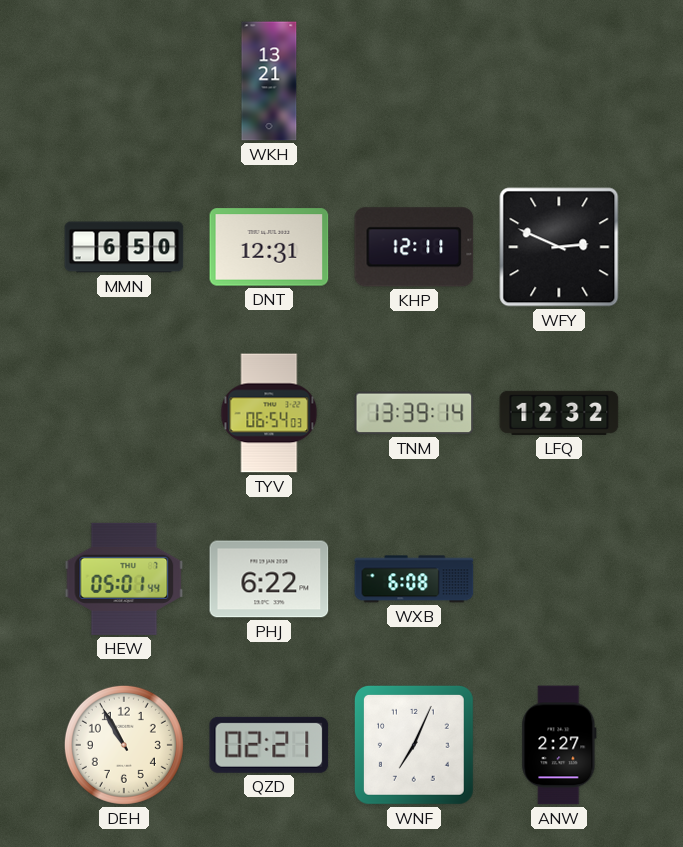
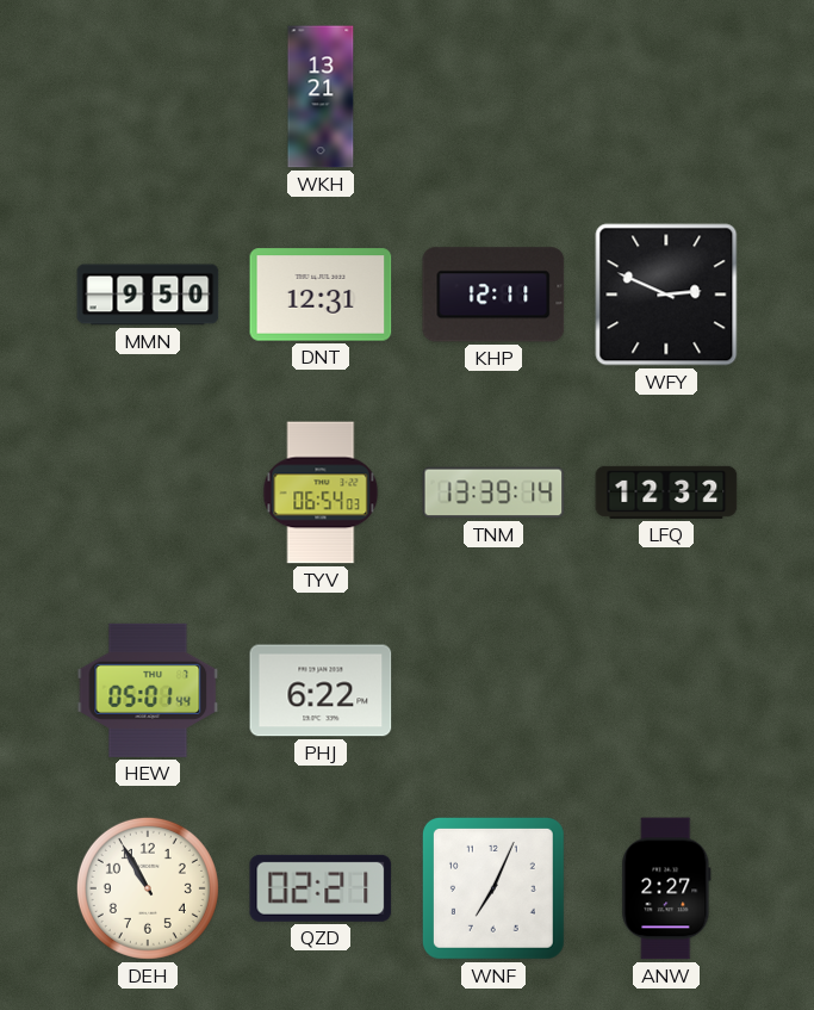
MMN: 6:50 -> 9:50 (148, 295)
WXB: 6:08 -> none (414, 579)
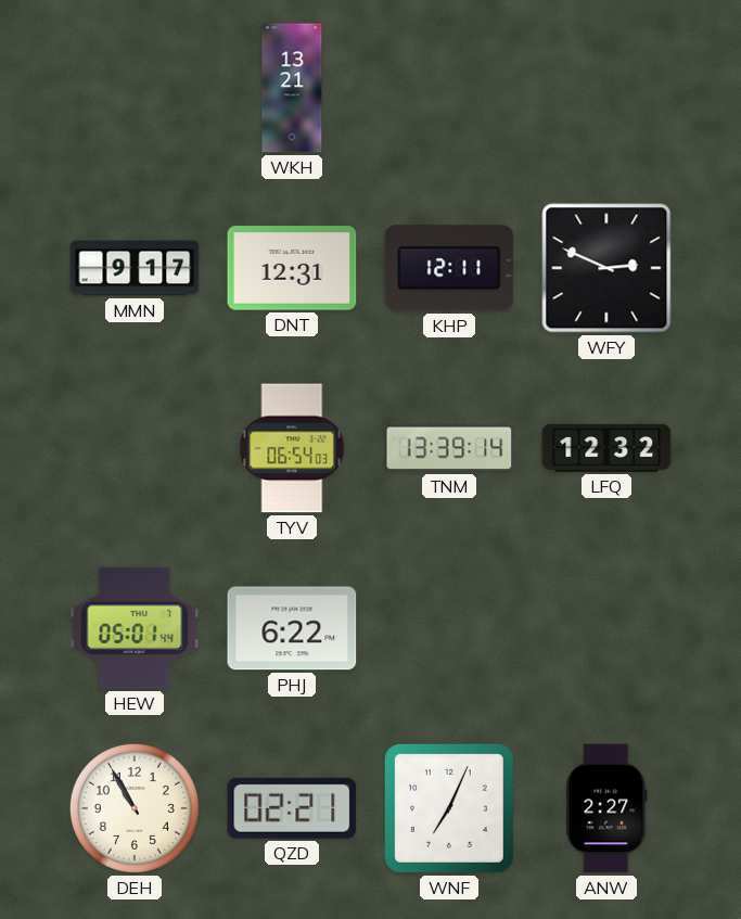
MMN: 9:50 -> 9:17 (135, 268)
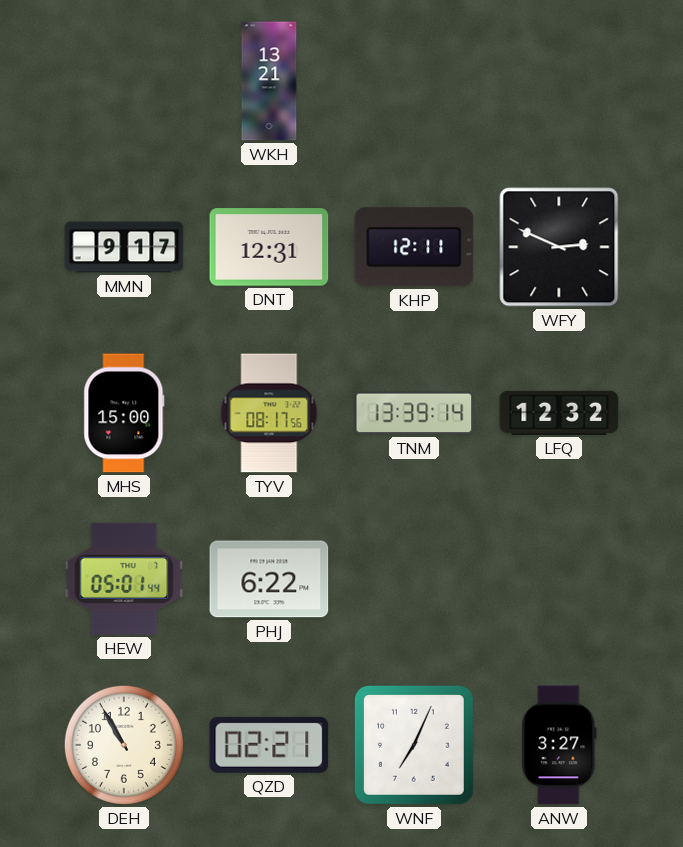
MHS: none -> 15:00 (124, 413)
TYV: 06:54 -> 08:17 (269, 413)
ANW: 2:27 -> 3:27 (559, 745)
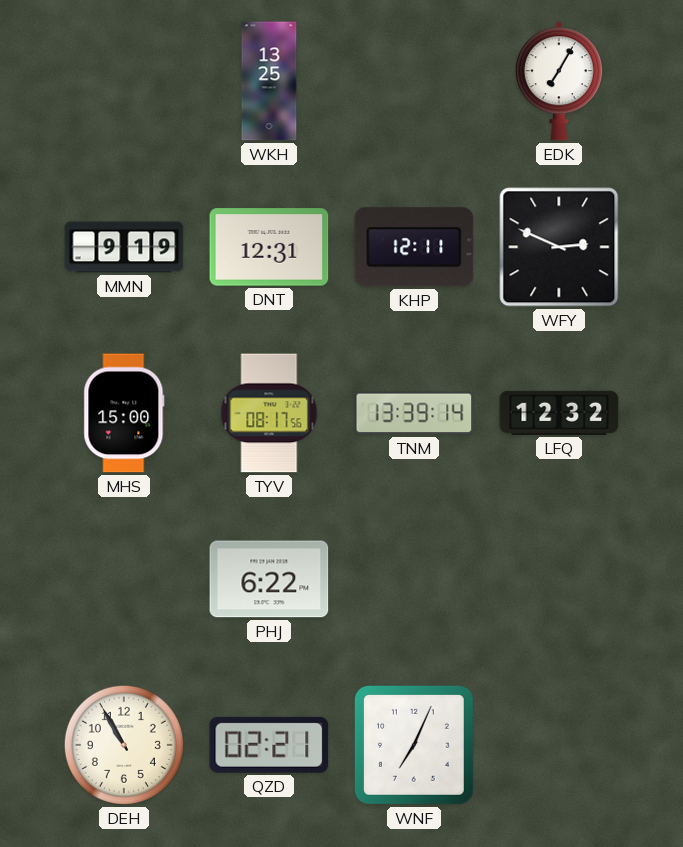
WKH: 13:21 -> 13:25 (269, 81)
EDK: none -> 7:05 (559, 81)
MMN: 9:17 -> 9:19 (124, 247)
HEW: 05:01 -> none (124, 579)
ANW: 3:27 -> none (559, 745)
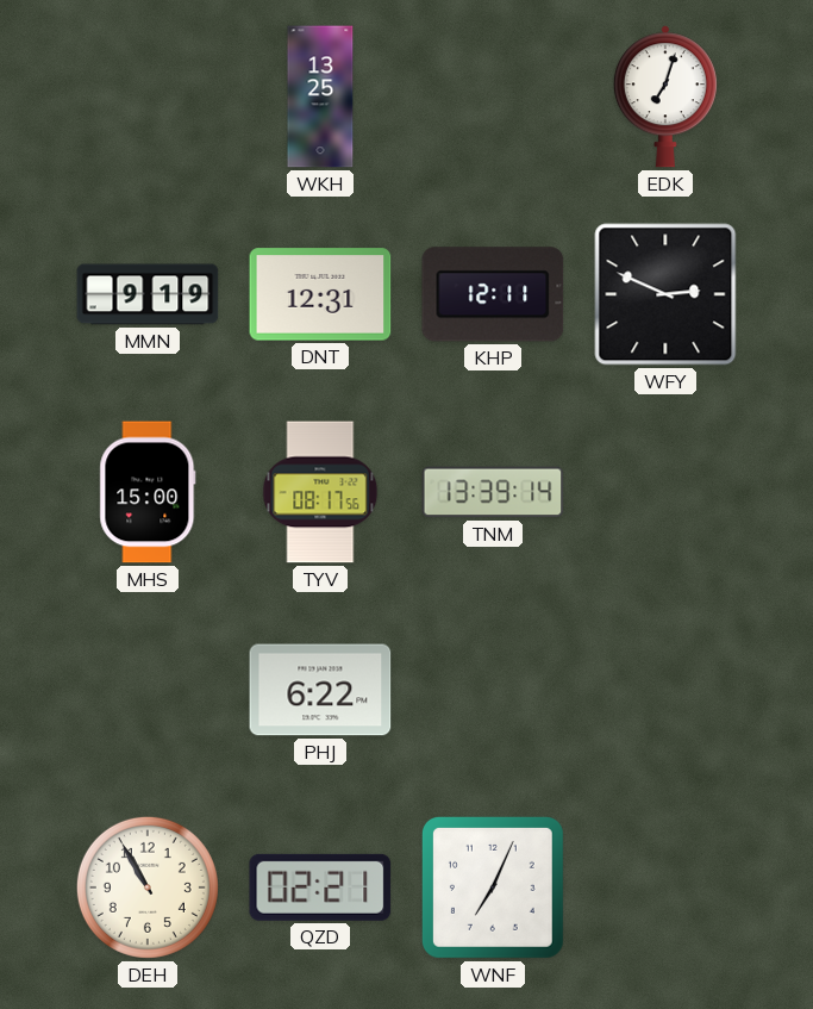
EDK: 7:05 -> 7:03 (665, 96)
LFQ: 12:32 -> none (559, 413)
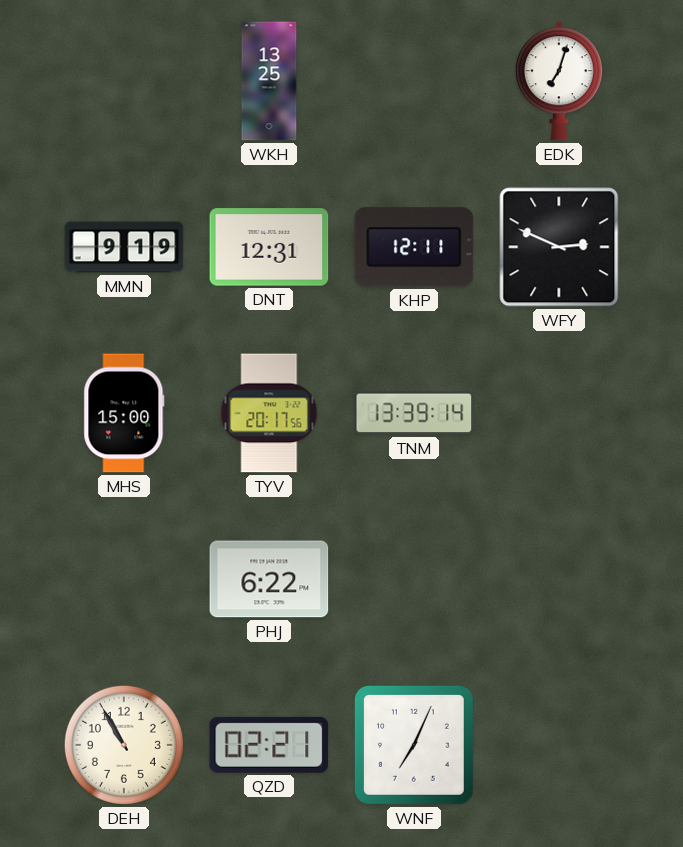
TYV: 08:17 -> 20:17 (269, 413)
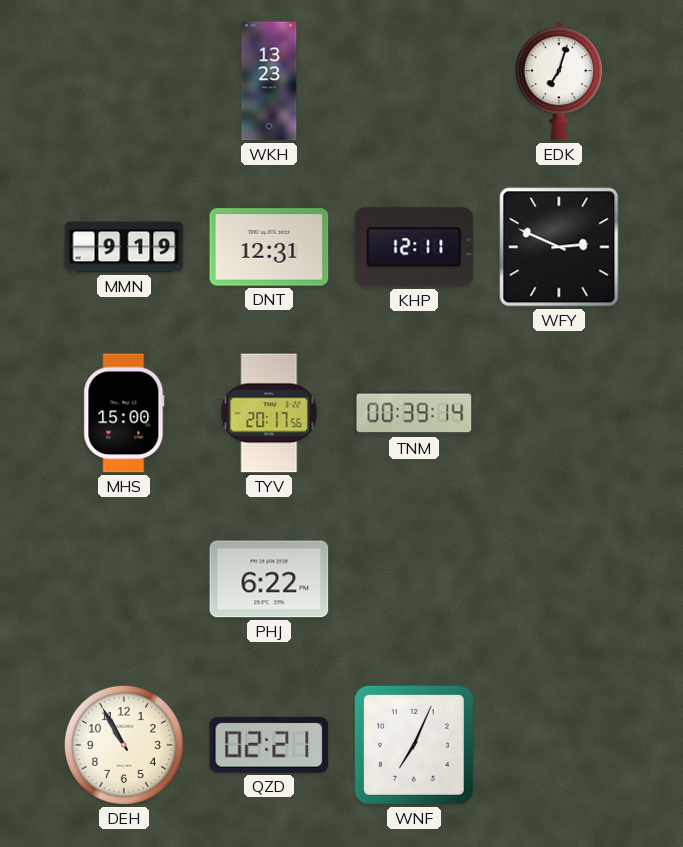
WKH: 13:25 -> 13:23 (269, 81)
TNM: 13:39 -> 00:39 (414, 413)
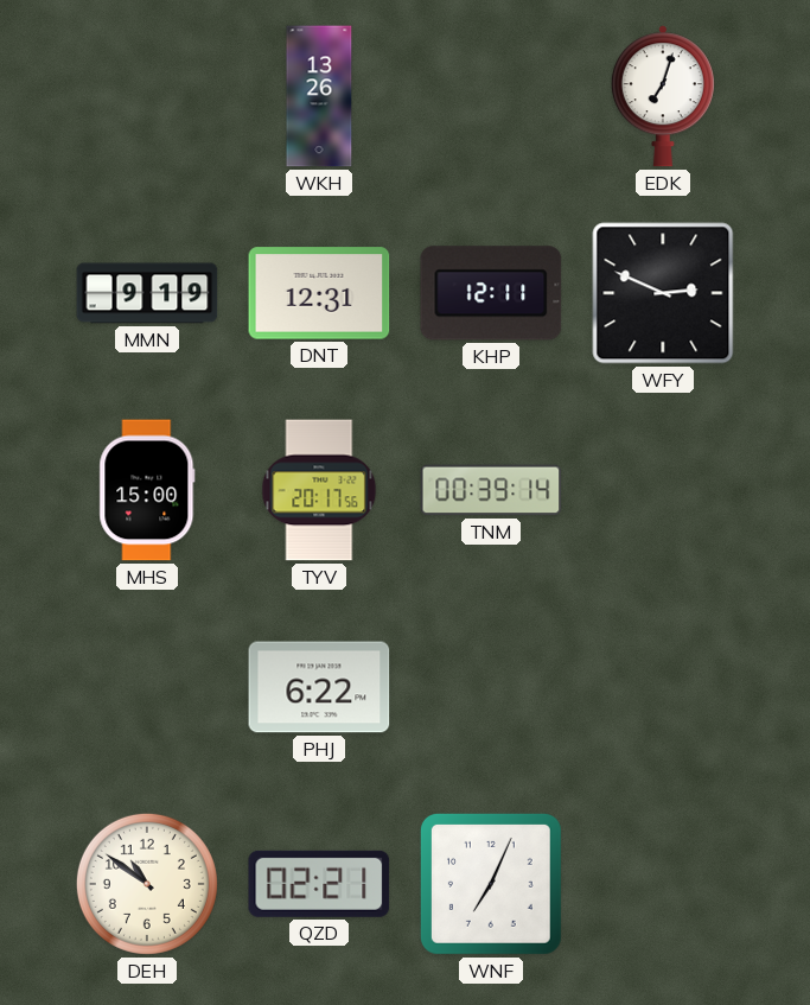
WKH: 13:23 -> 13:26 (319, 96)
DEH: 10:55 -> 10:51 (147, 884)
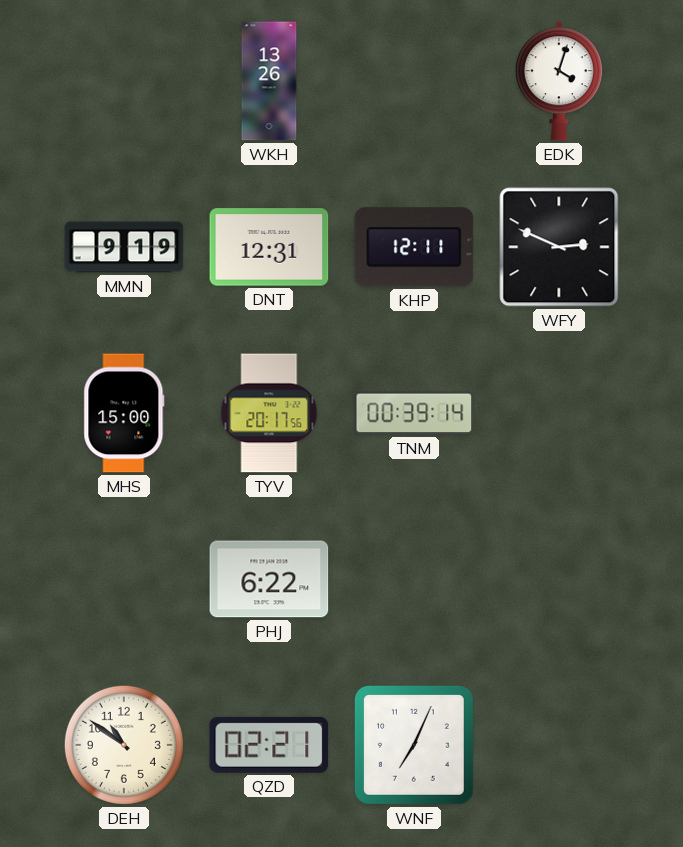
EDK: 7:03 -> 4:03 (559, 81)
